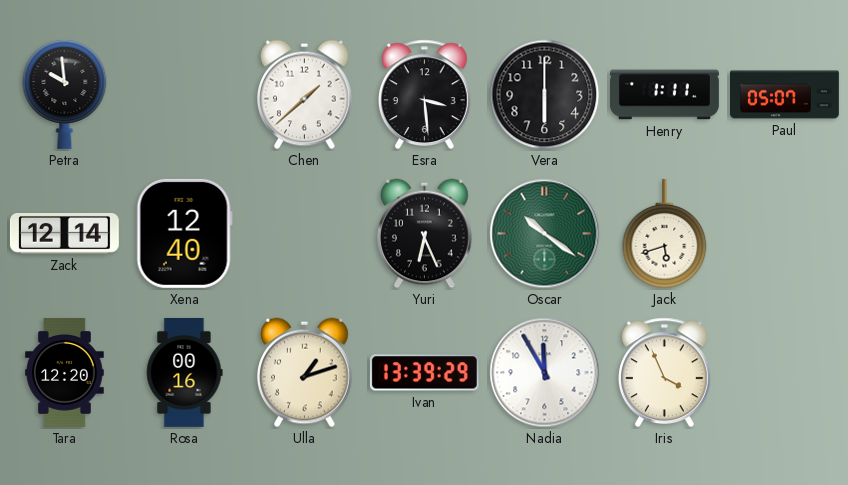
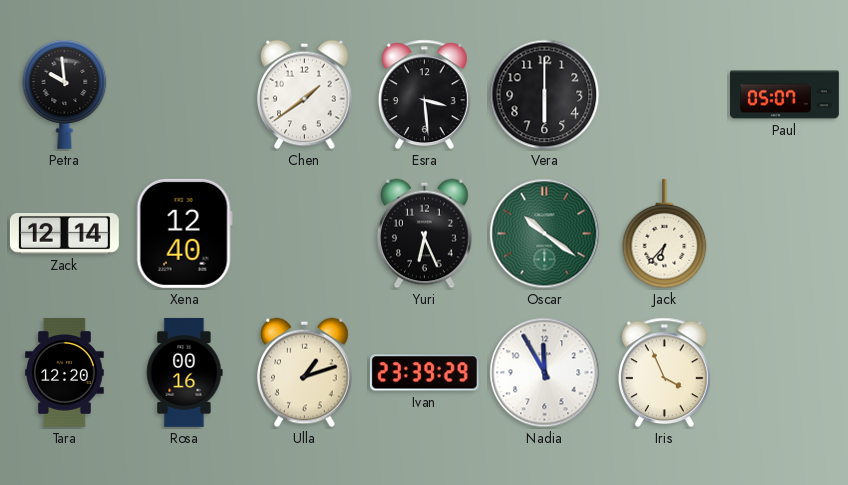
Chen: 1:38 -> 1:39 (305, 95)
Henry: 1:11 -> none (664, 95)
Jack: 5:42 -> 6:37 (665, 234)
Ivan: 13:39 -> 23:39 (424, 373)
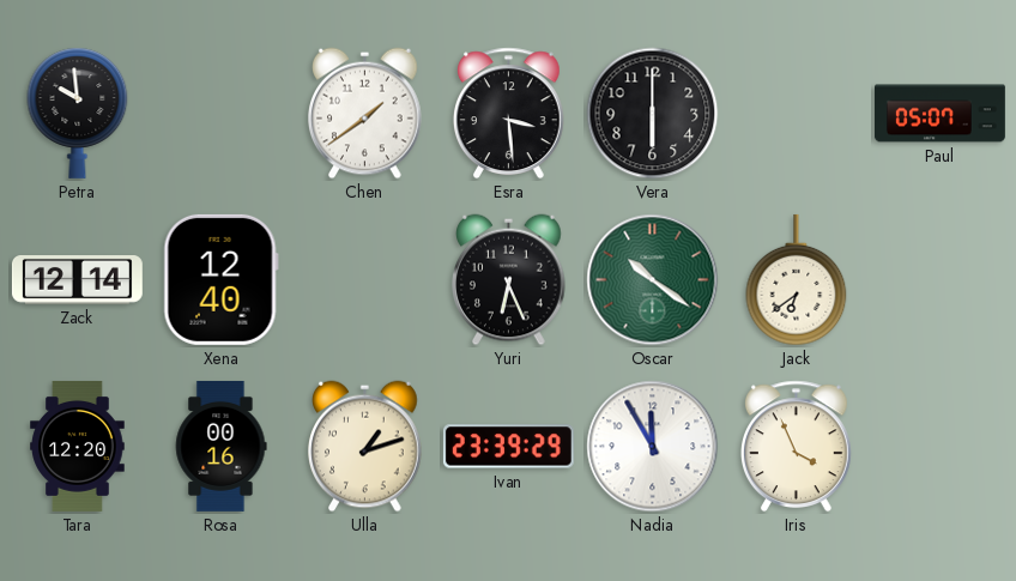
Jack: 6:37 -> 6:39 (797, 280)
